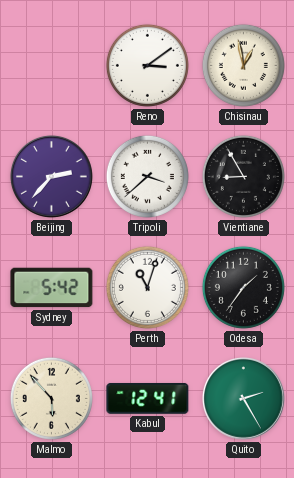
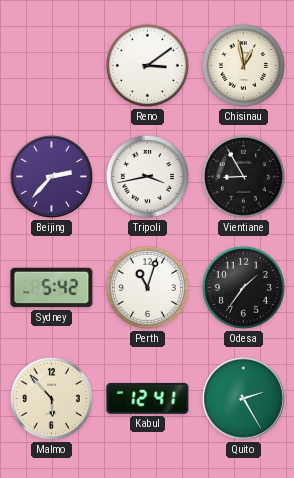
Tripoli: 3:38 -> 3:43 (147, 176)
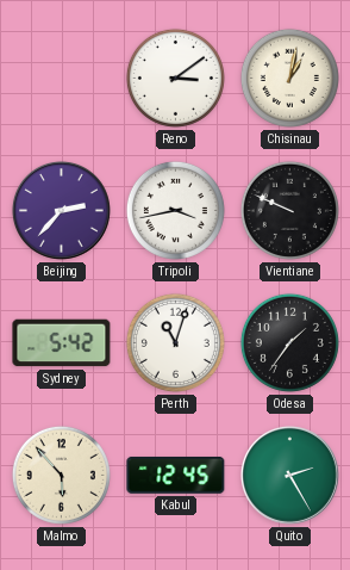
Chisinau: 12:58 -> 1:02 (289, 78)
Vientiane: 8:55 -> 9:49 (289, 210)
Kabul: 12:41 -> 12:45 (176, 475)
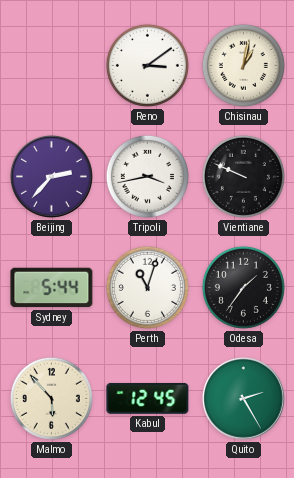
Sydney: 5:42 -> 5:44 (52, 288)
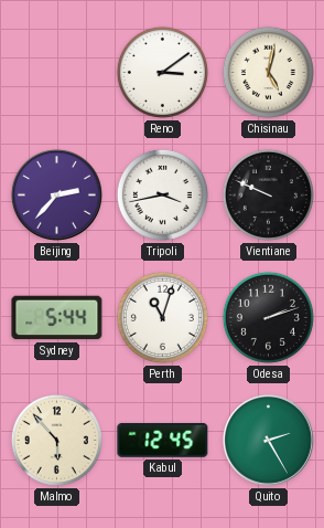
Chisinau: 1:02 -> 5:02 (268, 72)
Odesa: 1:36 -> 2:12 (268, 317)
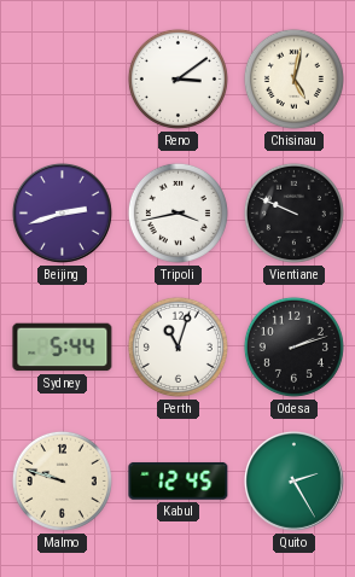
Beijing: 2:37 -> 2:42 (62, 212)
Malmo: 5:53 -> 9:48 (62, 480)
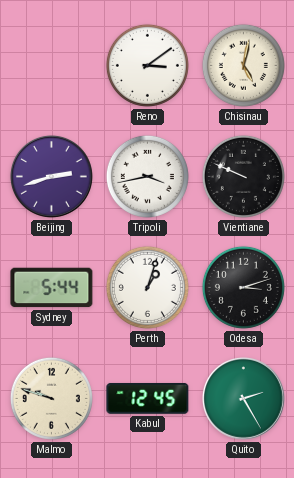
Perth: 11:03 -> 1:03 (147, 287)
Odesa: 2:12 -> 3:12 (243, 287)
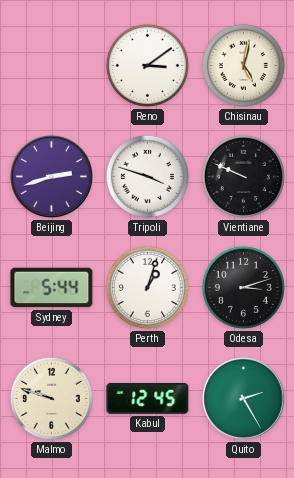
Tripoli: 3:43 -> 3:48 (147, 176)
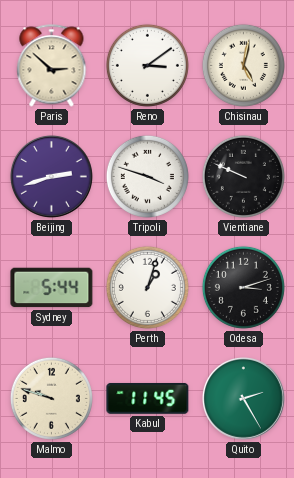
Paris: none -> 2:52 (52, 66)
Kabul: 12:45 -> 11:45 (148, 398)
